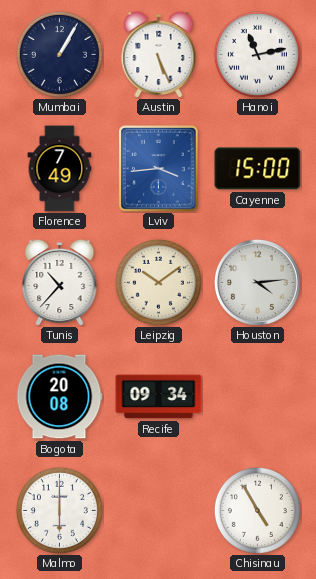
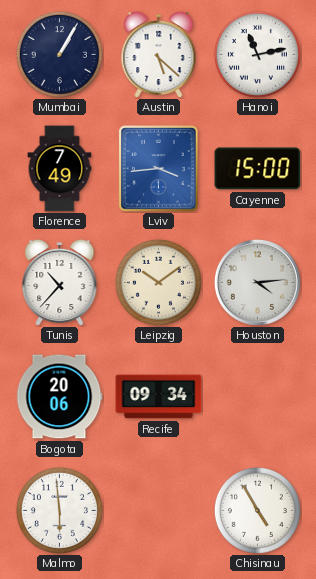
Austin: 5:26 -> 5:22 (159, 54)
Bogota: 20:08 -> 20:06 (59, 397)
Malmo: 6:00 -> 5:59 (59, 510)
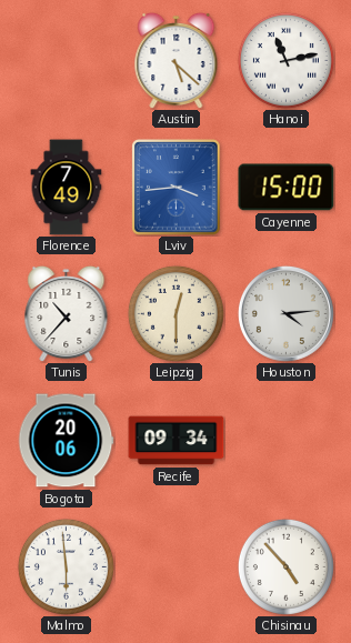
Mumbai: 1:05 -> none (59, 54)
Leipzig: 10:09 -> 12:30 (175, 313)
Chisinau: 4:55 -> 4:53 (285, 566)
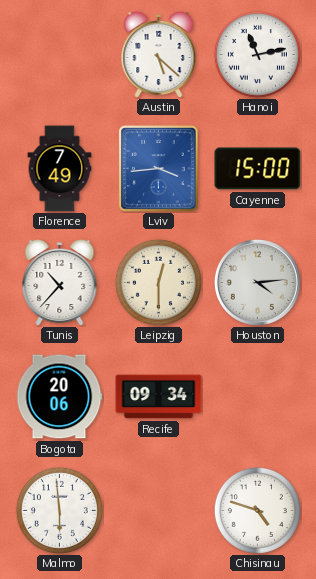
Chisinau: 4:53 -> 4:48 (257, 510)
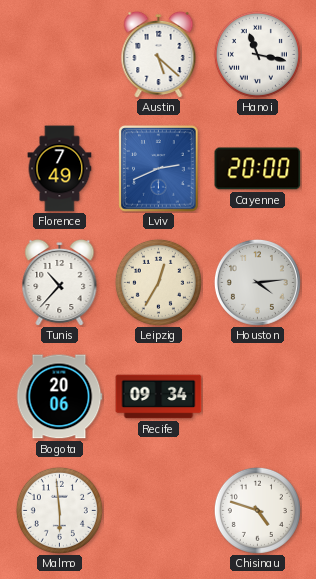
Hanoi: 11:13 -> 11:17 (257, 54)
Lviv: 3:44 -> 2:41 (159, 169)
Cayenne: 15:00 -> 20:00 (258, 169)
Leipzig: 12:30 -> 12:35 (158, 282)
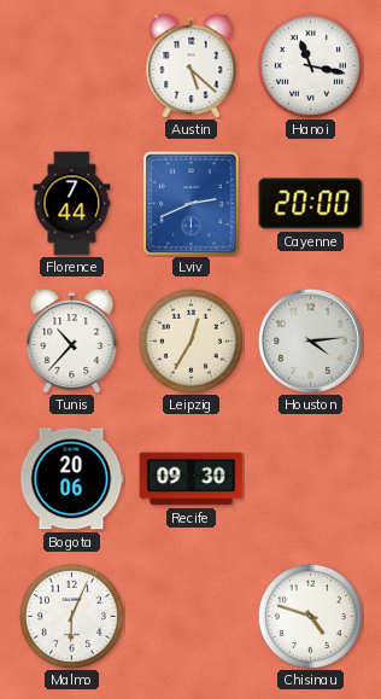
Florence: 7:49 -> 7:44 (72, 204)
Recife: 09:34 -> 09:30 (192, 479)
Malmo: 5:59 -> 6:04 (71, 616)
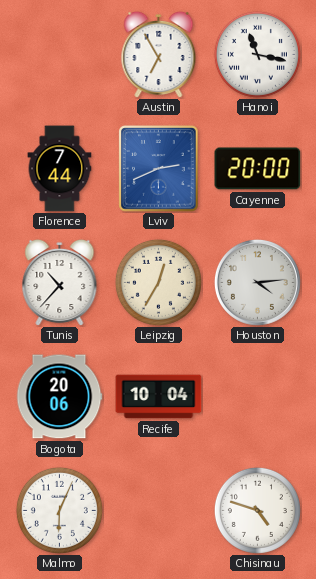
Austin: 5:22 -> 6:55 (159, 54)
Recife: 09:30 -> 10:04 (159, 397)
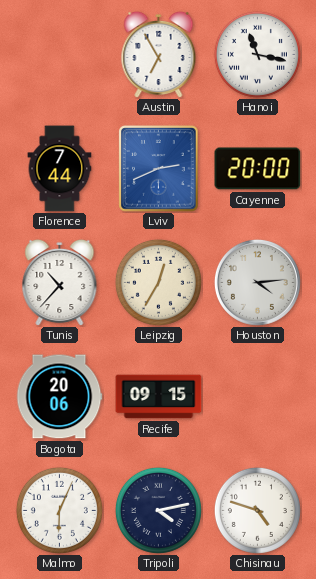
Recife: 10:04 -> 09:15 (159, 397)
Tripoli: none -> 4:13 (158, 510)
